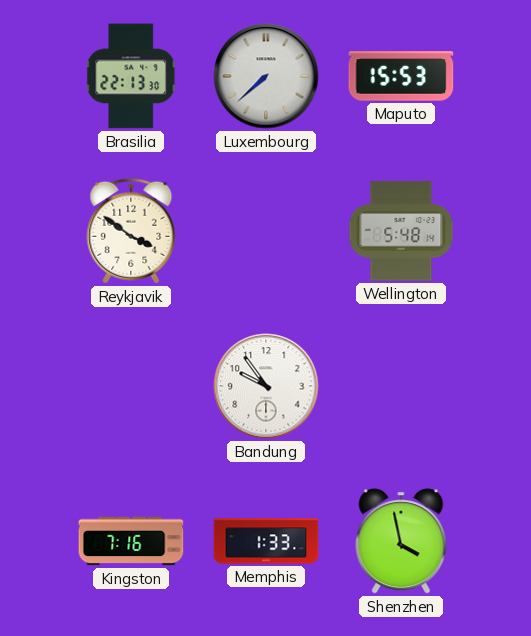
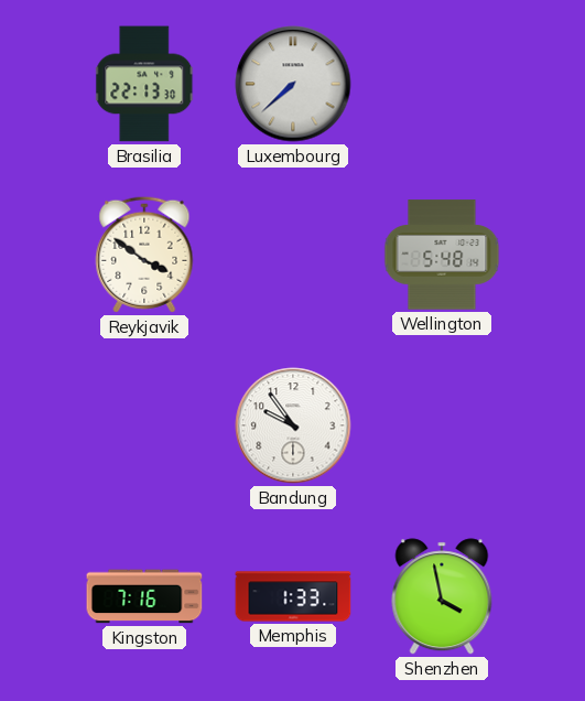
Maputo: 15:53 -> none (401, 76)
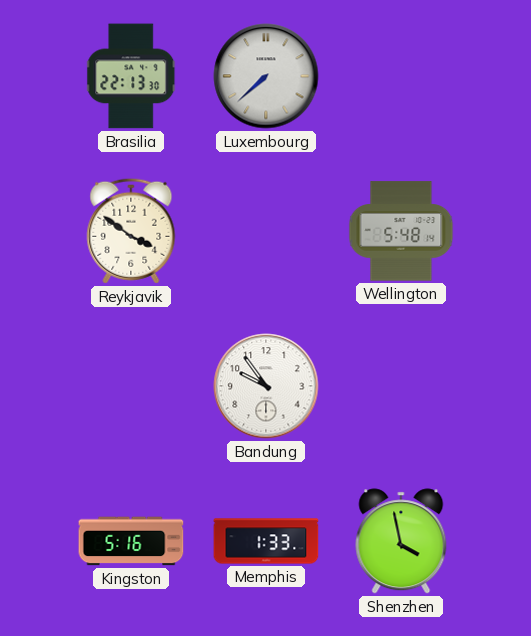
Kingston: 7:16 -> 5:16 (131, 541)
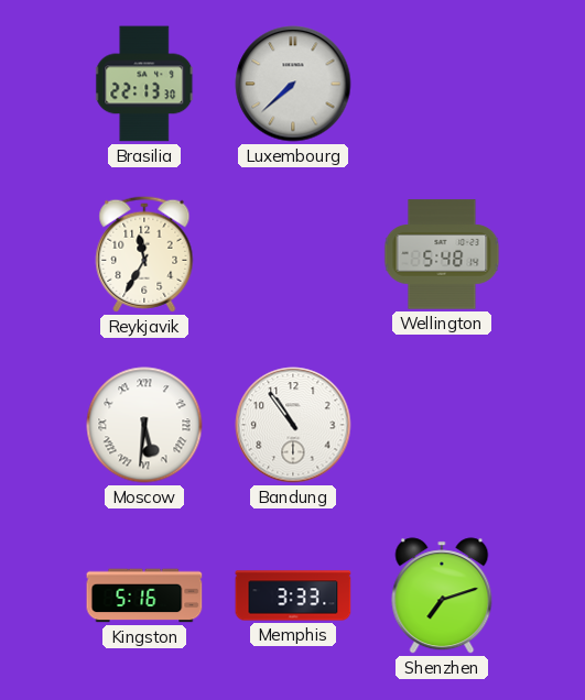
Reykjavik: 3:51 -> 11:35 (144, 254)
Moscow: none -> 5:31 (144, 425)
Bandung: 9:54 -> 10:54 (293, 425)
Memphis: 1:33 -> 3:33 (293, 595)
Shenzhen: 3:58 -> 7:12 (442, 595)
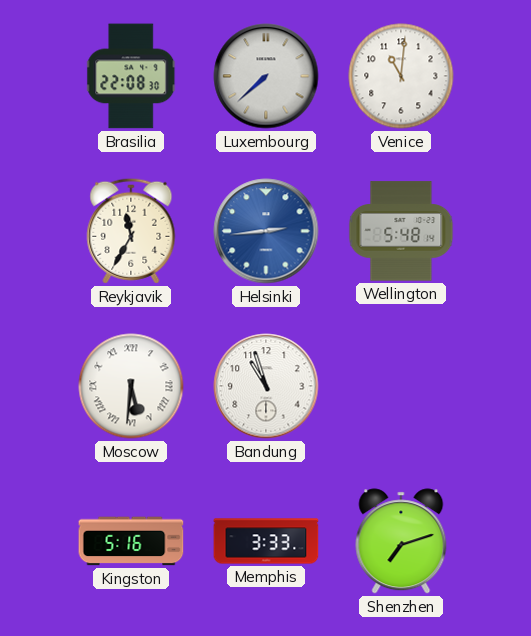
Brasilia: 22:13 -> 22:08 (132, 76)
Venice: none -> 11:01 (401, 76)
Helsinki: none -> 2:44 (266, 231)
Bandung: 10:54 -> 10:57 (266, 386)
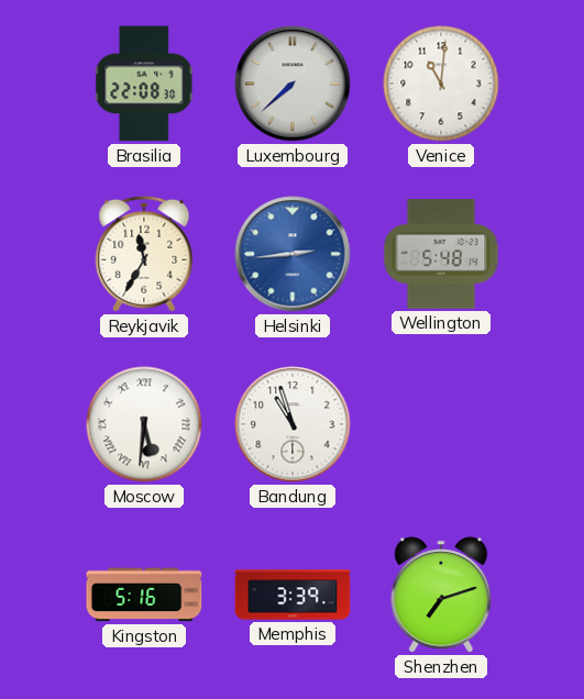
Memphis: 3:33 -> 3:39 (293, 595)
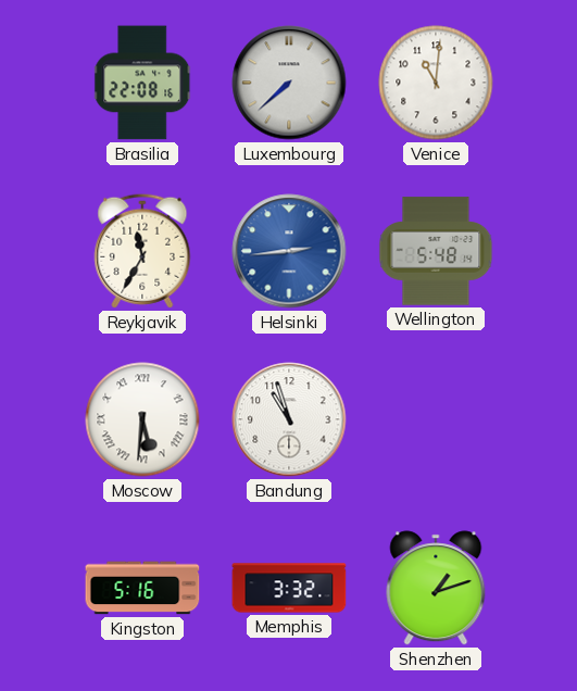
Brasilia: 22:08:30 -> 22:08:16 (143, 83)
Memphis: 3:39 -> 3:32 (289, 588)
Shenzhen: 7:12 -> 1:12 (436, 588)
